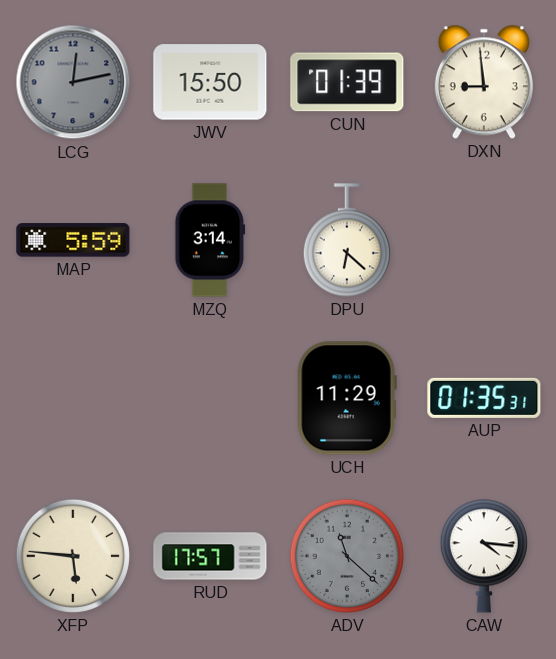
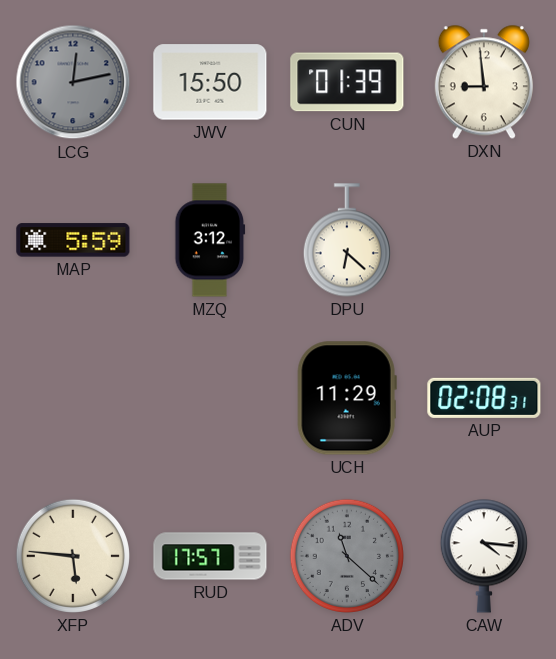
MZQ: 3:14 -> 3:12 (210, 240)
AUP: 01:35 -> 02:08 (484, 398)
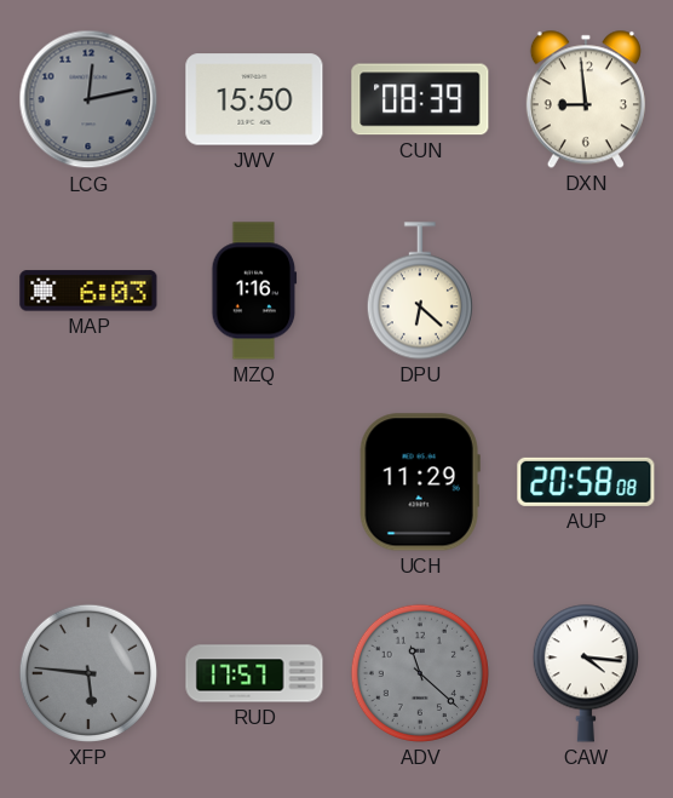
CUN: 01:39 -> 08:39 (420, 99)
MAP: 5:59 -> 6:03 (88, 291)
MZQ: 3:12 -> 1:16 (254, 291)
AUP: 02:08 -> 20:58 (586, 482)
XFP dial: cream -> grey (88, 673)
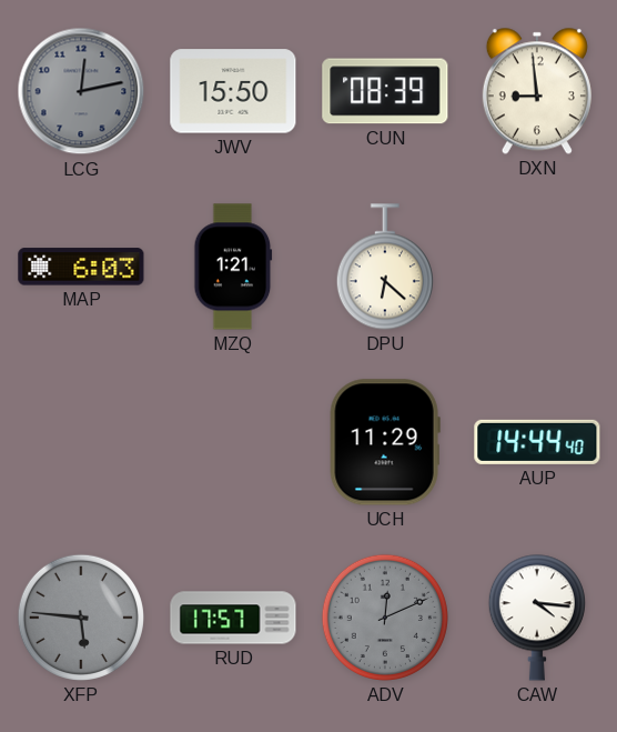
MZQ: 1:16 -> 1:21 (233, 267)
AUP: 20:58 -> 14:44 (537, 442)
ADV: 11:22 -> 12:11 (385, 618)
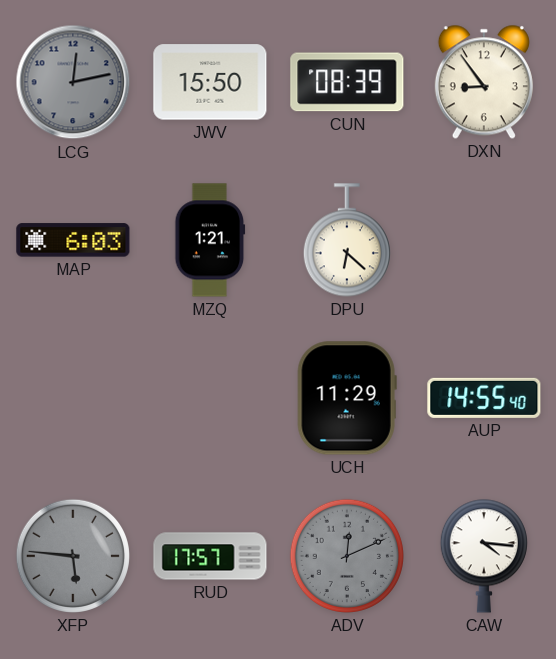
DXN: 8:59 -> 8:54 (484, 82)
AUP: 14:44 -> 14:55 (484, 398)
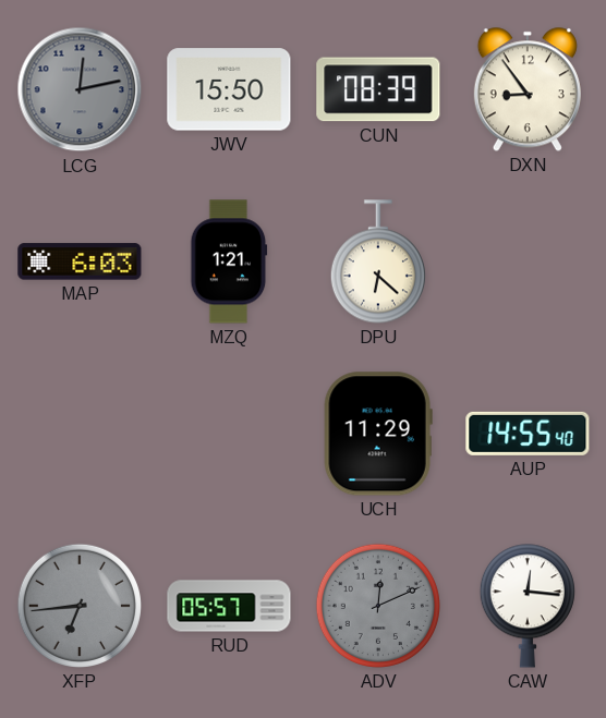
XFP: 5:46 -> 6:44 (80, 606)
RUD: 17:57 -> 05:57 (229, 606)
CAW: 4:16 -> 12:16 (528, 606)
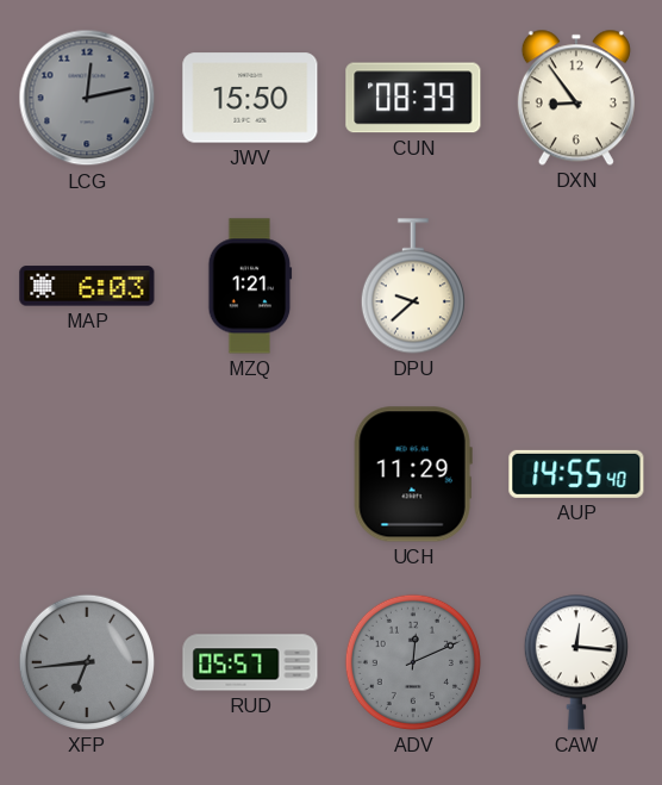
DPU: 6:22 -> 9:38 (413, 286)
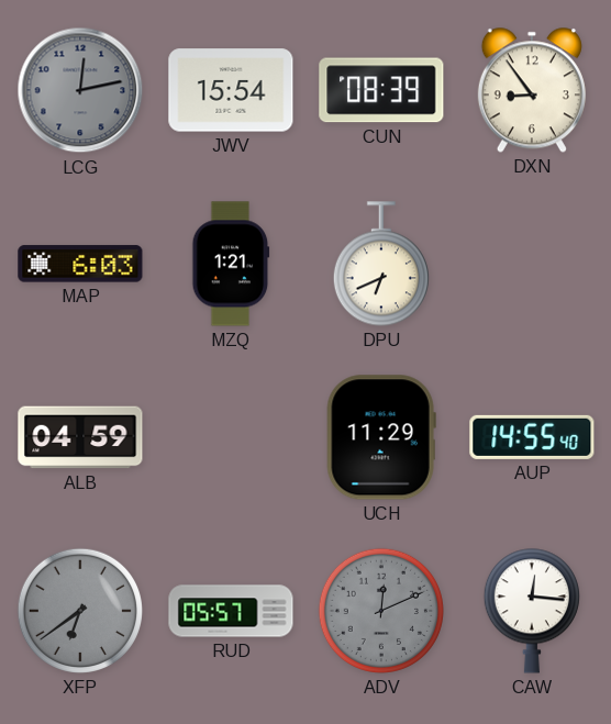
JWV: 15:50 -> 15:54 (231, 90)
DPU: 9:38 -> 6:41 (381, 264)
ALB: none -> 04:59 (80, 437)
XFP: 6:44 -> 6:39 (80, 611)
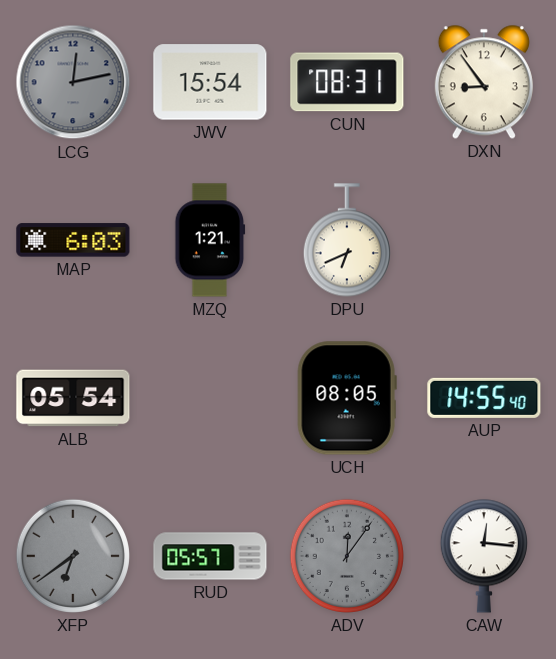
CUN: 08:39 -> 08:31 (347, 82)
ALB: 04:59 -> 05:54 (73, 398)
UCH: 11:29 -> 08:05 (347, 398)
ADV: 12:11 -> 12:06 (347, 556)
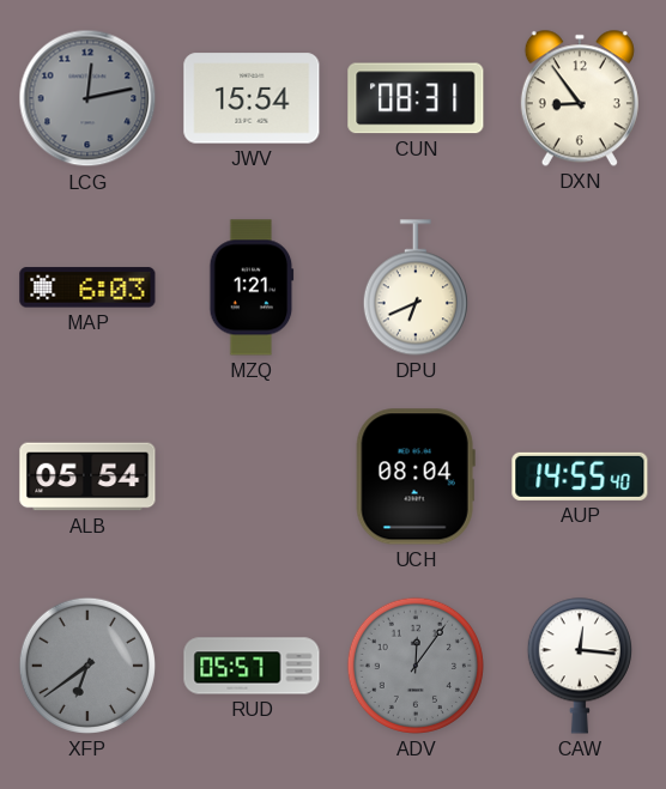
UCH: 08:05 -> 08:04 (416, 477)
